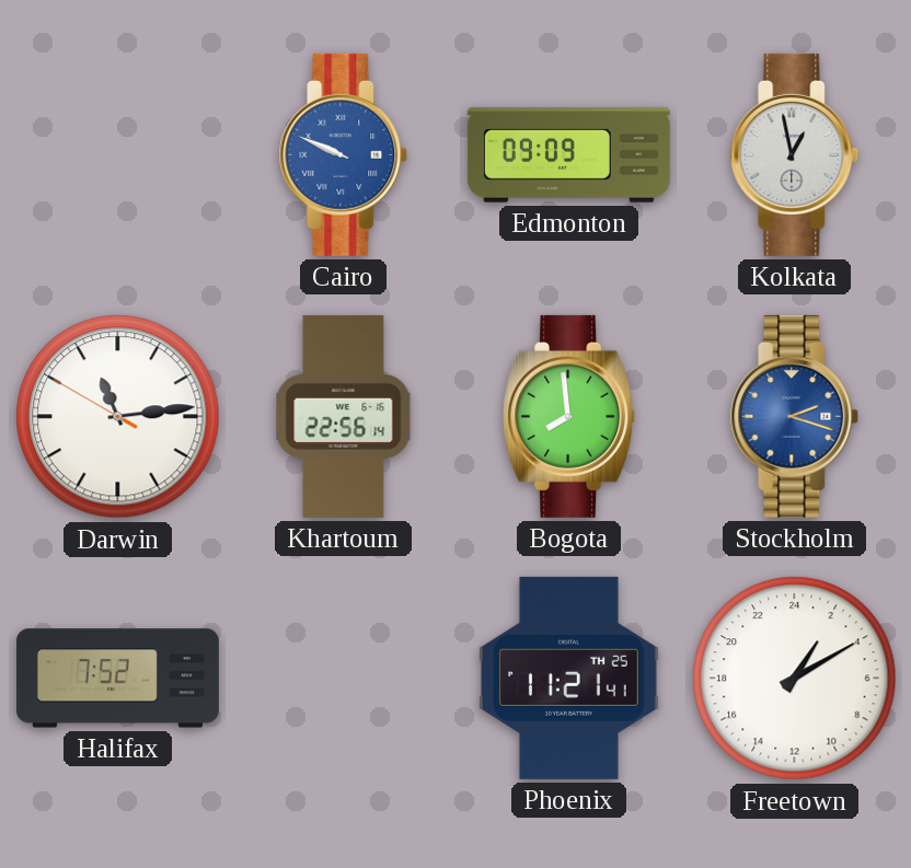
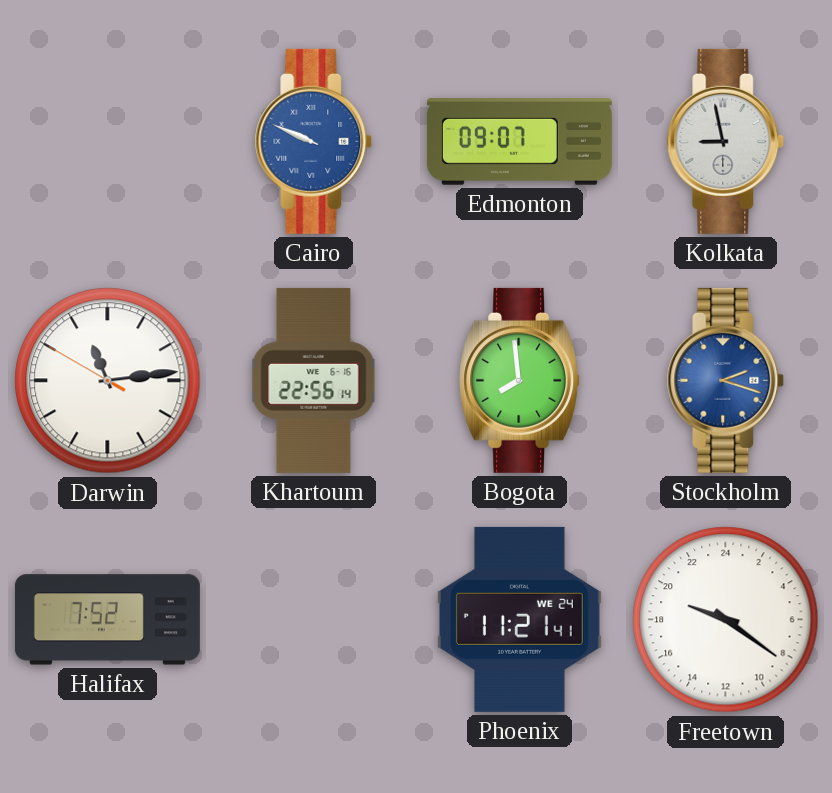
Edmonton: 09:09 -> 09:07 (519, 142)
Kolkata: 12:58 -> 8:58 (726, 141)
Phoenix date: TH 25 -> WE 24 (519, 619)
Freetown: 2:10 -> 19:21 (726, 620)
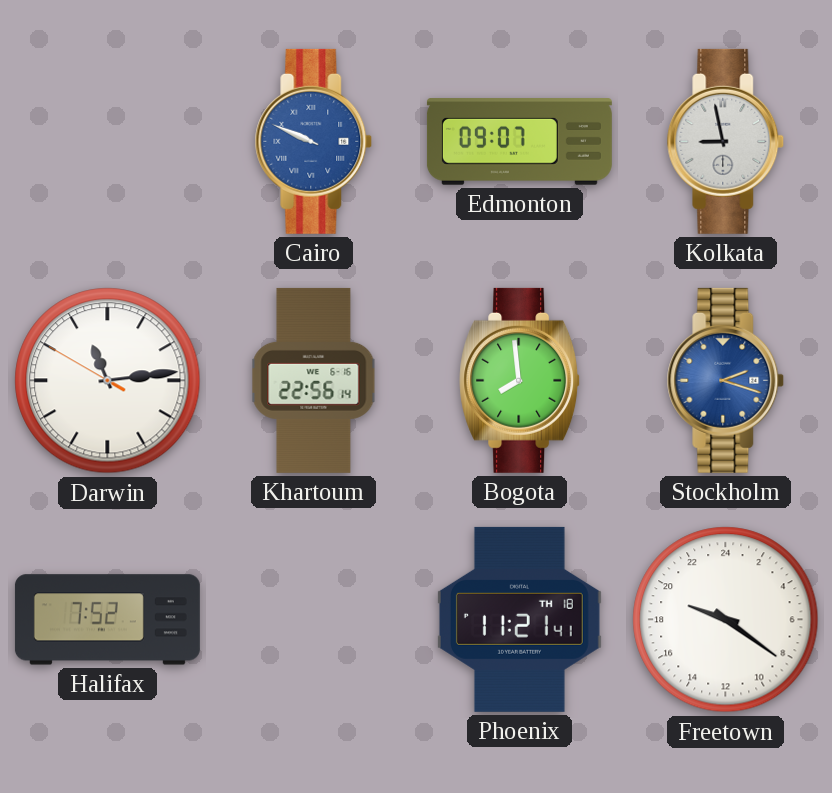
Phoenix date: WE 24 -> TH 18 (519, 619)
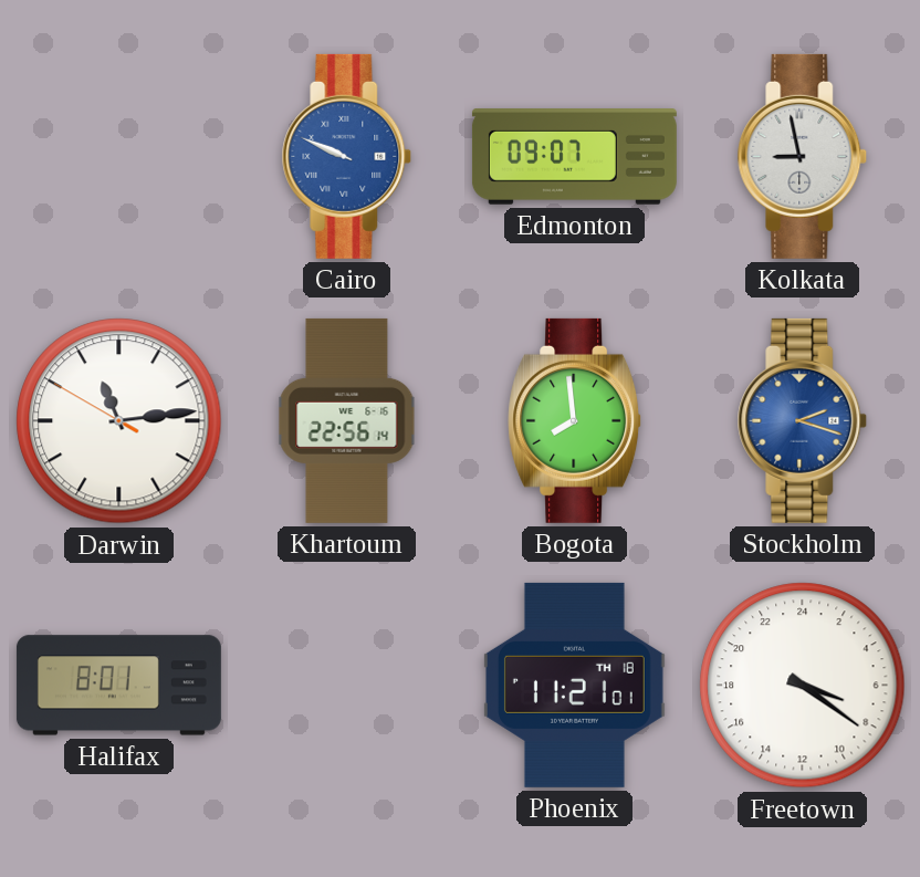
Halifax: 7:52 -> 8:01 (118, 686)
Phoenix: 11:21:41 -> 11:21:01 (574, 685)
Freetown: 19:21 -> 7:21 (803, 686)
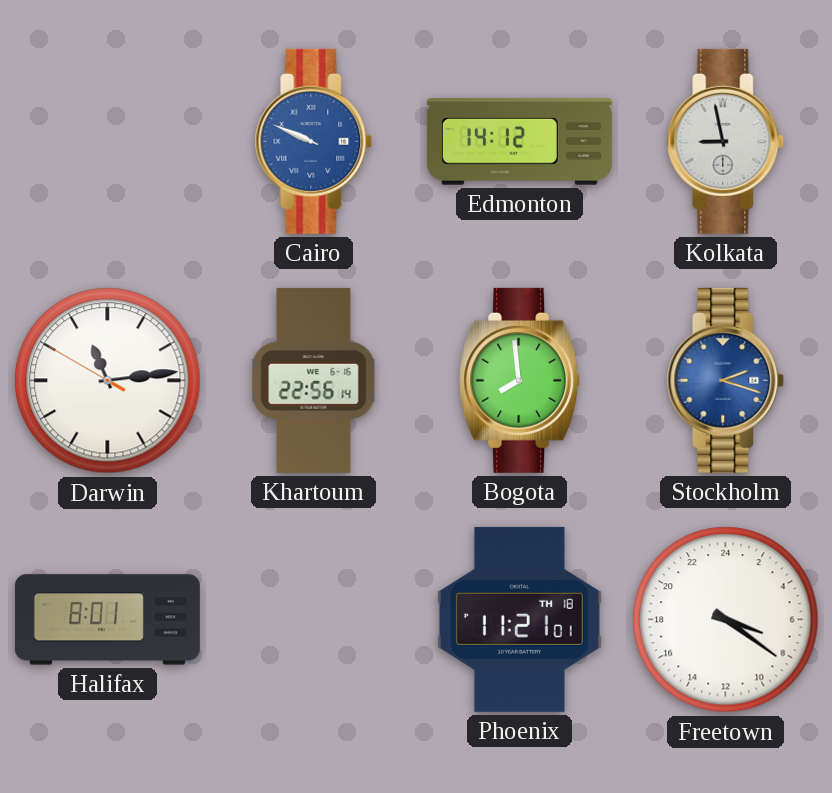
Edmonton: 09:07 -> 14:12 (519, 142)
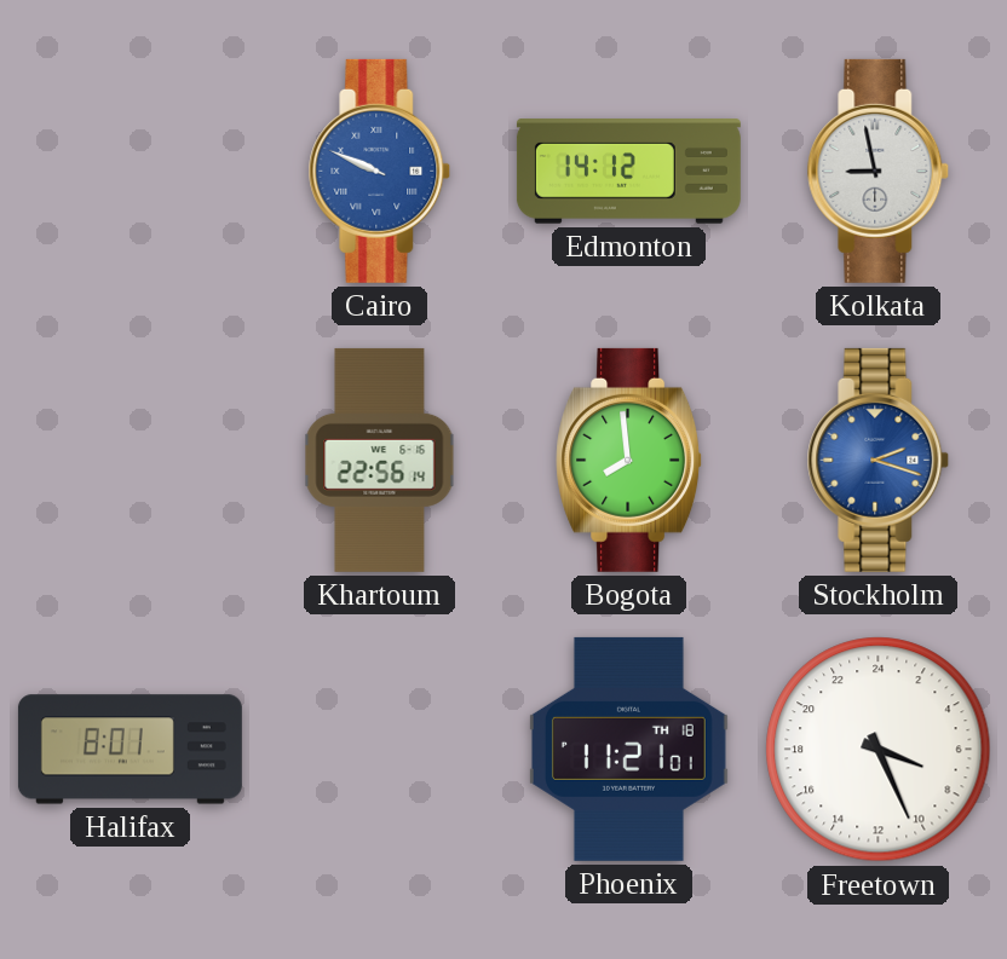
Darwin: 11:13 -> none (108, 381)
Freetown: 7:21 -> 7:26 (879, 750)
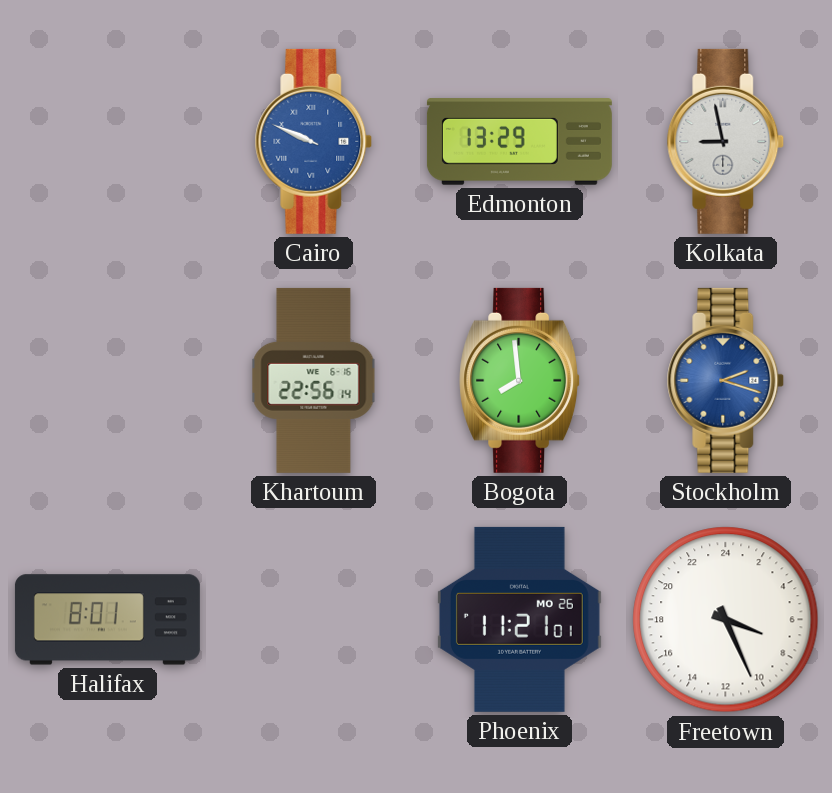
Edmonton: 14:12 -> 13:29 (519, 142)
Phoenix date: TH 18 -> MO 26 (519, 619)
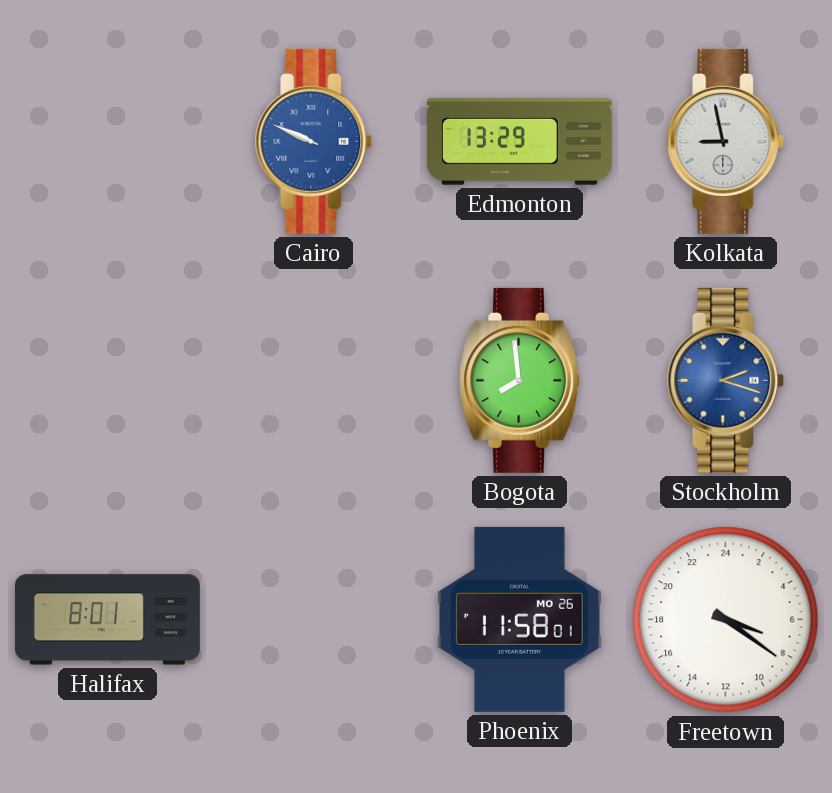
Khartoum: 22:56 -> none (314, 380)
Phoenix: 11:21 -> 11:58 (519, 619)
Freetown: 7:26 -> 7:21 (726, 620)
